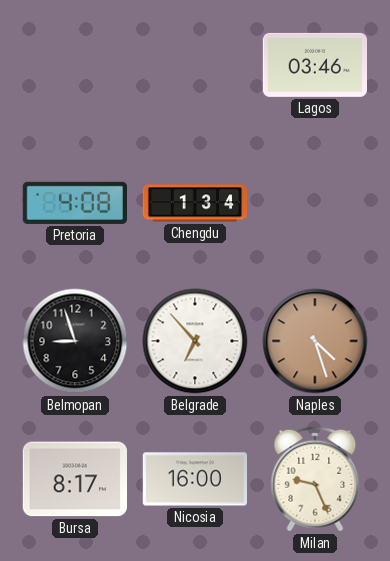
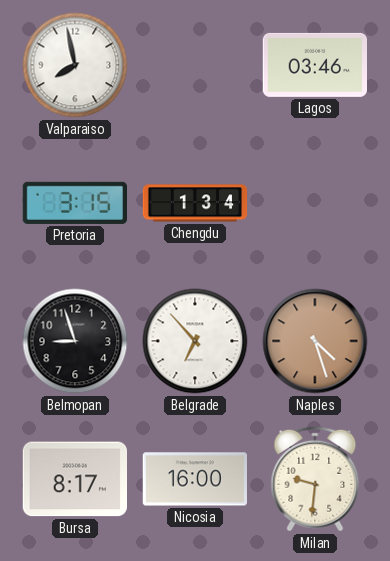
Valparaiso: none -> 7:58 (75, 65)
Pretoria: 4:08 -> 3:15 (74, 203)
Milan: 9:26 -> 9:31 (315, 479)
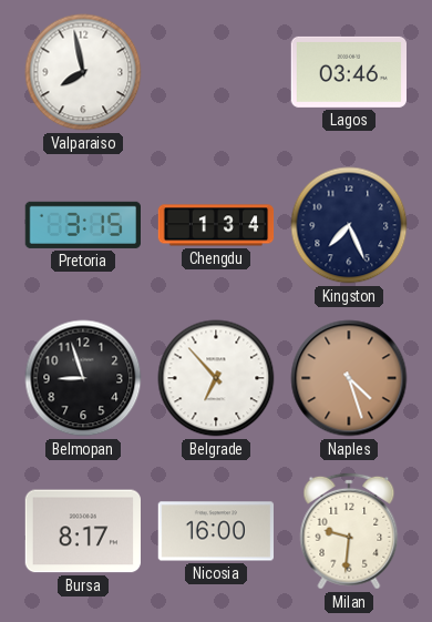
Kingston: none -> 7:26 (349, 225)
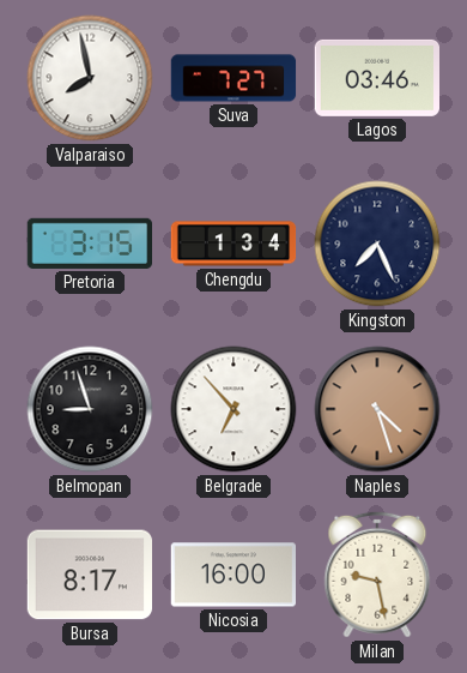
Suva: none -> 7:27 (233, 78)
Milan: 9:31 -> 9:28 (377, 575)
